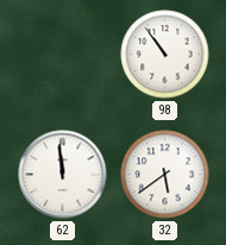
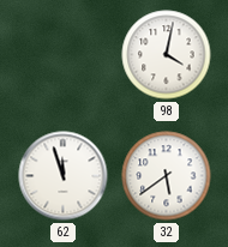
98: 10:54 -> 4:02 (167, 55)
62: 11:59 -> 11:57 (64, 176)
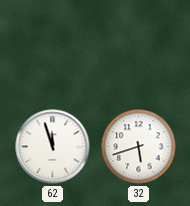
98: 4:02 -> none (167, 55)
32: 5:39 -> 5:42 (139, 147)
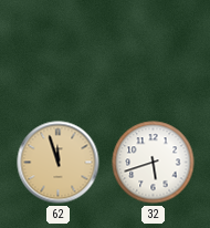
62 dial: white -> champagne (59, 163)
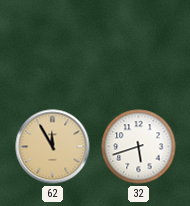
62: 11:57 -> 11:55 (53, 147)
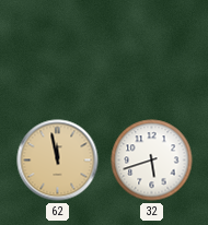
62: 11:55 -> 11:58 (58, 161)
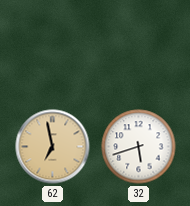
62: 11:58 -> 6:58 (53, 147)
